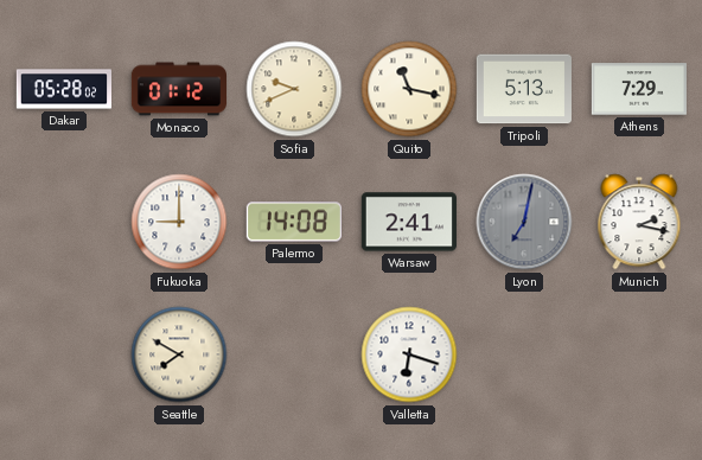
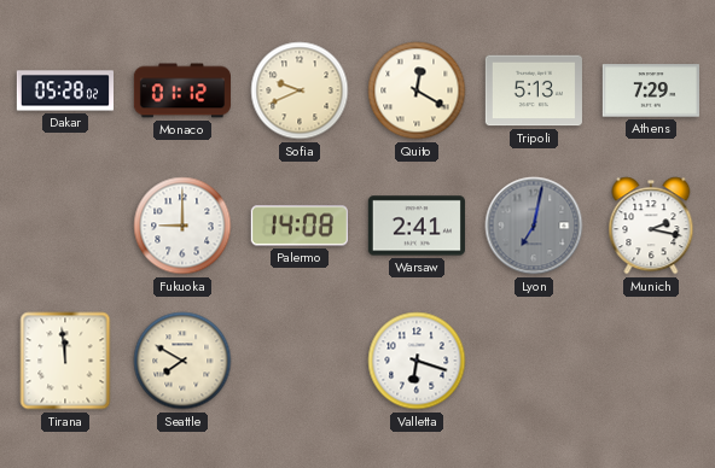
Quito: 11:17 -> 12:20 (417, 90)
Tirana: none -> 11:59 (65, 361)
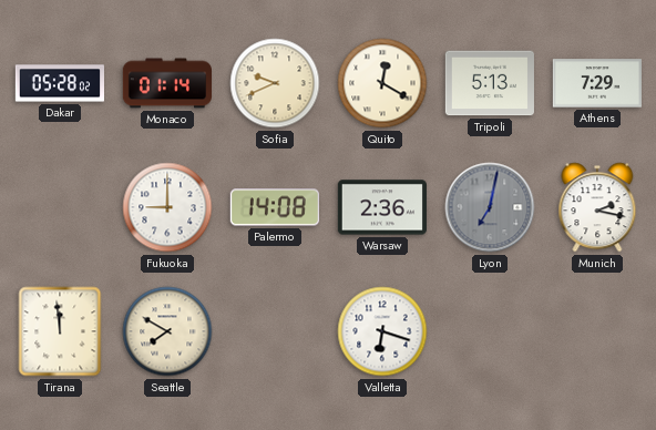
Monaco: 01:12 -> 01:14 (166, 83)
Warsaw: 2:41 -> 2:36 (382, 207)
